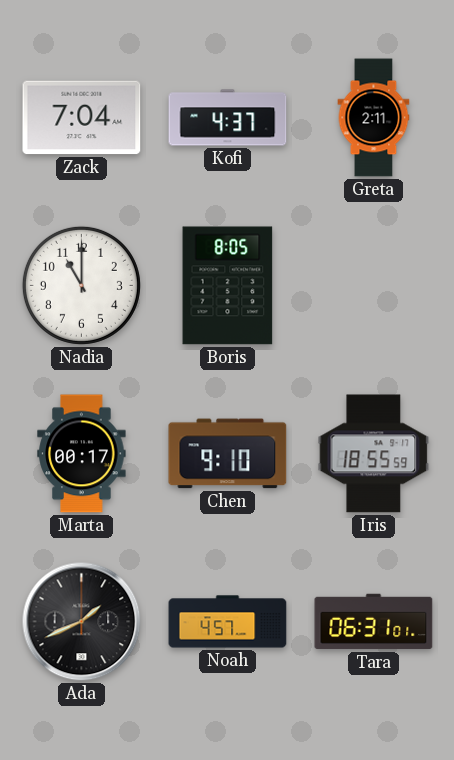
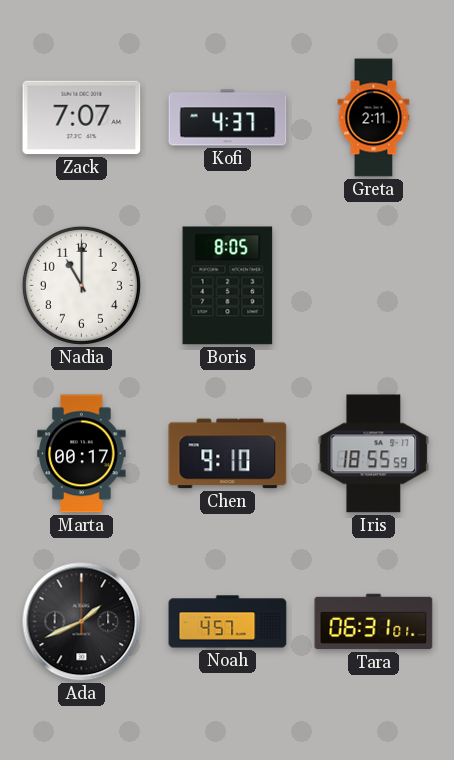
Zack: 7:04 -> 7:07 (82, 118)
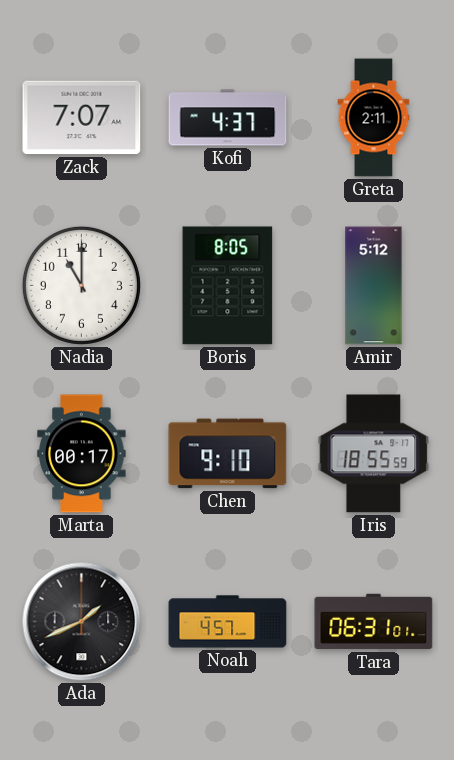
Amir: none -> 5:12 (374, 286)
